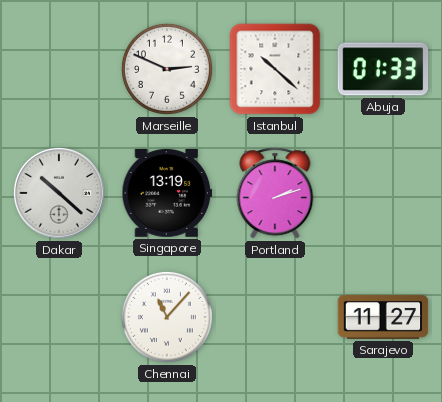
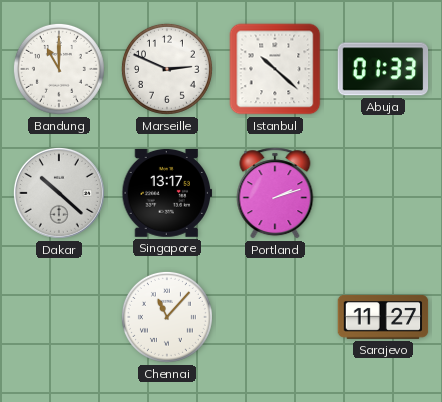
Bandung: none -> 11:00 (59, 69)
Singapore: 13:19 -> 13:17 (167, 193)
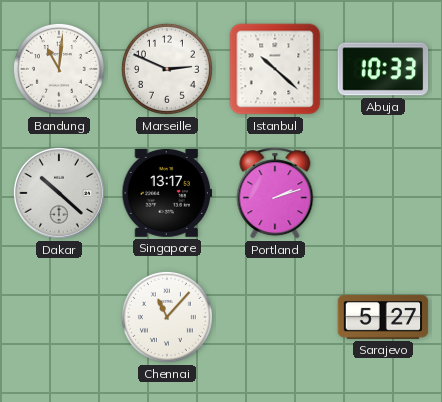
Bandung: 11:00 -> 11:01 (59, 69)
Abuja: 01:33 -> 10:33 (383, 69)
Sarajevo: 11:27 -> 5:27 (383, 317)
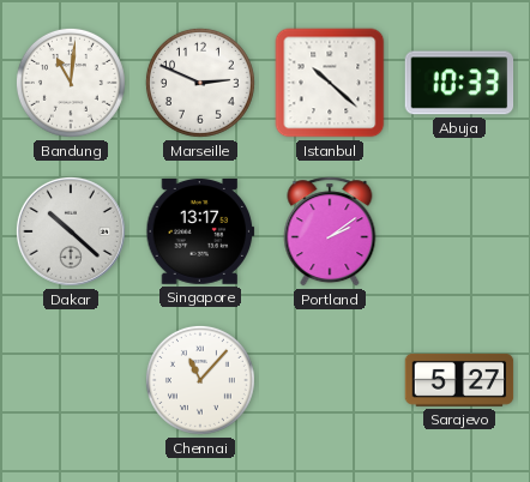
Portland: 2:12 -> 2:09 (330, 231)
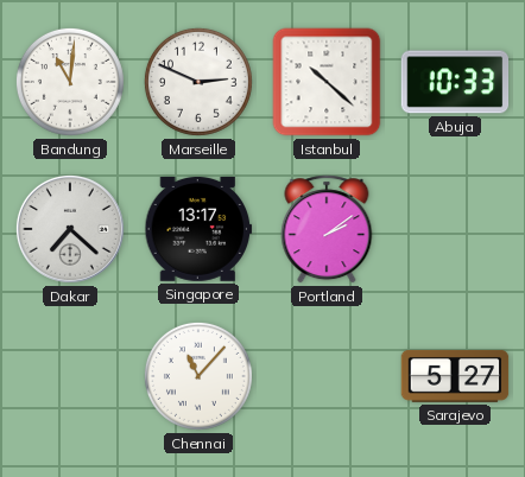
Dakar: 10:22 -> 7:22 (70, 229)
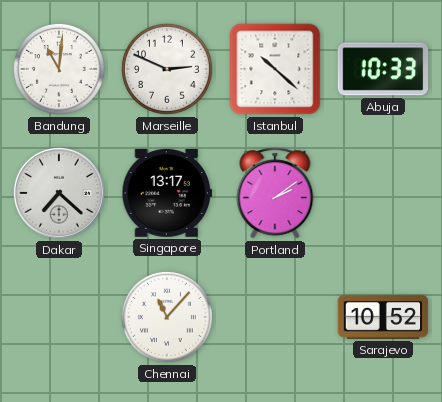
Sarajevo: 5:27 -> 10:52 (383, 317)
